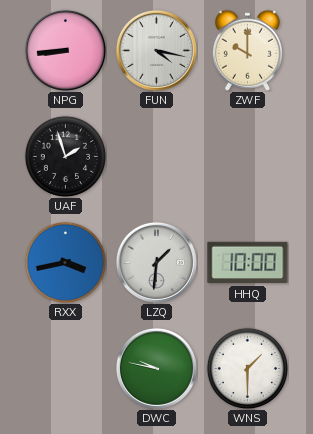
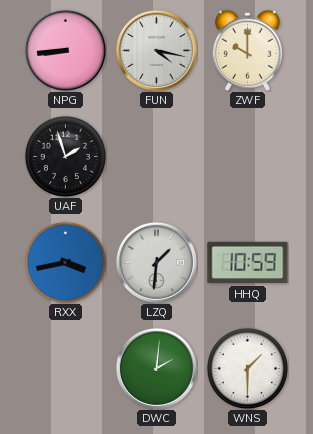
HHQ: 10:00 -> 10:59 (248, 263)
DWC: 9:47 -> 2:01 (156, 368)
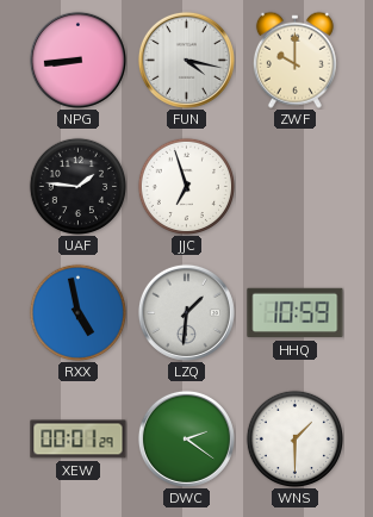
UAF: 1:57 -> 1:46 (77, 186)
JJC: none -> 6:57 (186, 186)
RXX: 3:43 -> 4:58 (77, 312)
XEW: none -> 00:01 (79, 440)
DWC: 2:01 -> 2:21 (186, 438)
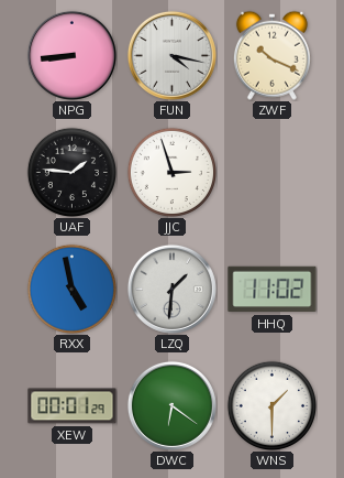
ZWF: 10:00 -> 10:19 (271, 55)
JJC: 6:57 -> 2:57 (171, 172)
HHQ: 10:59 -> 11:02 (273, 290)
DWC: 2:21 -> 6:21 (171, 405)
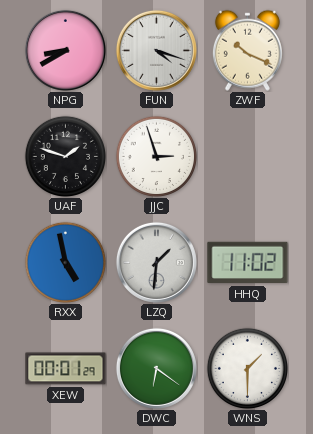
NPG: 8:44 -> 8:40 (65, 50)
FUN: 4:17 -> 4:18 (156, 50)
UAF: 1:46 -> 1:48 (65, 156)
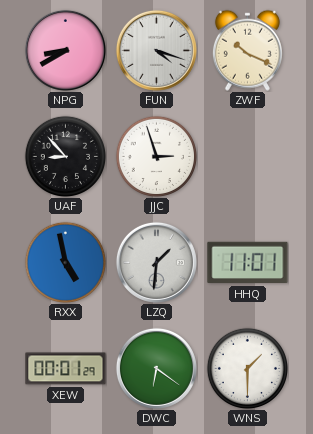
UAF: 1:48 -> 8:53 (65, 156)
HHQ: 11:02 -> 11:01 (248, 263)
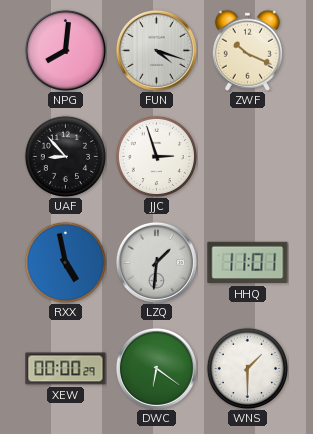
NPG: 8:40 -> 8:01 (65, 50)
XEW: 00:01 -> 00:00 (66, 369)
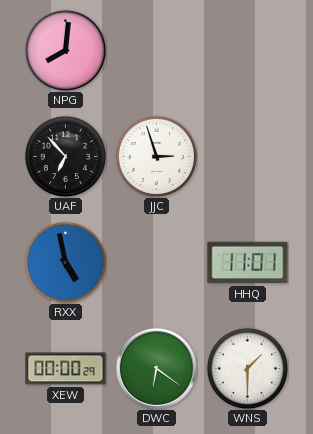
FUN: 4:18 -> none (156, 50)
ZWF: 10:19 -> none (247, 50)
UAF: 8:53 -> 6:53 (65, 156)
LZQ: 1:31 -> none (156, 262)
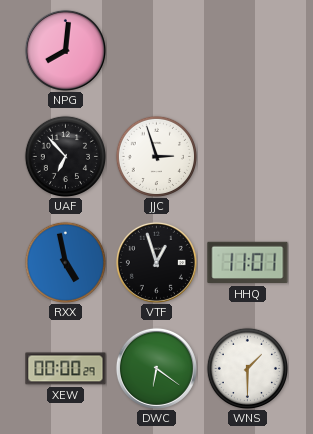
VTF: none -> 12:57 (156, 262)
